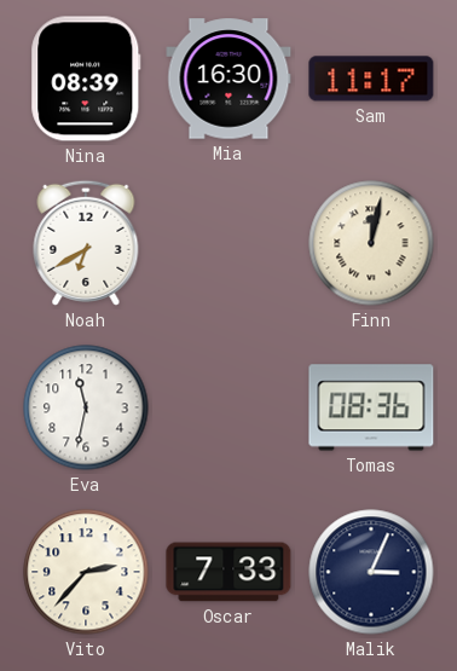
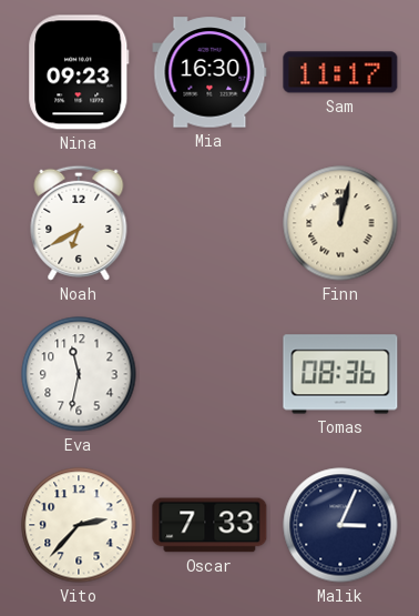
Nina: 08:39 -> 09:23 (79, 72)
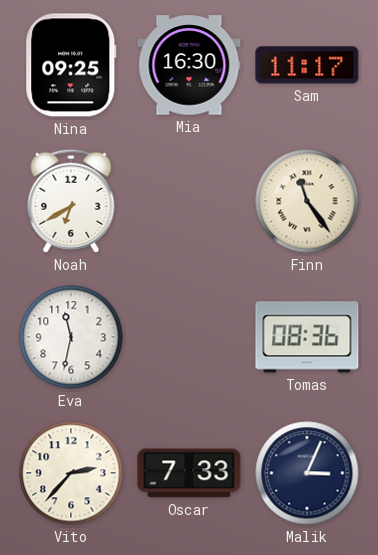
Nina: 09:23 -> 09:25 (71, 65)
Finn: 12:02 -> 11:24 (307, 201)
